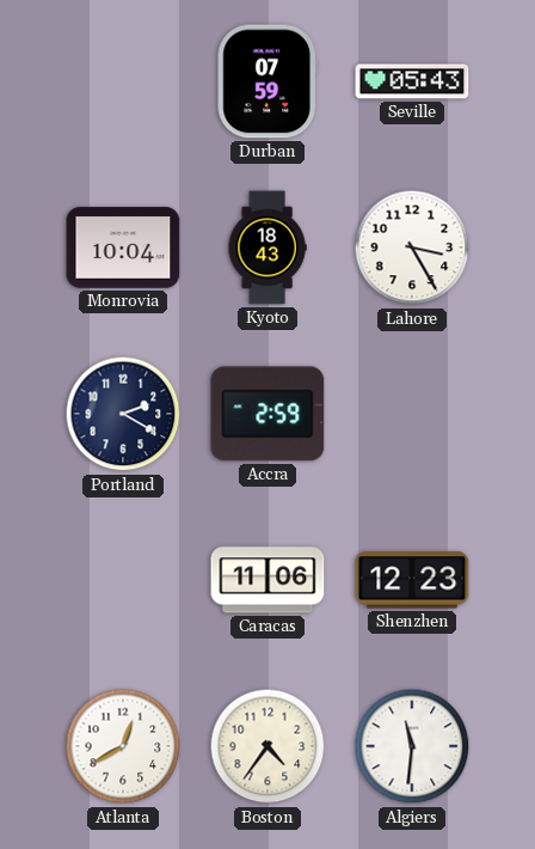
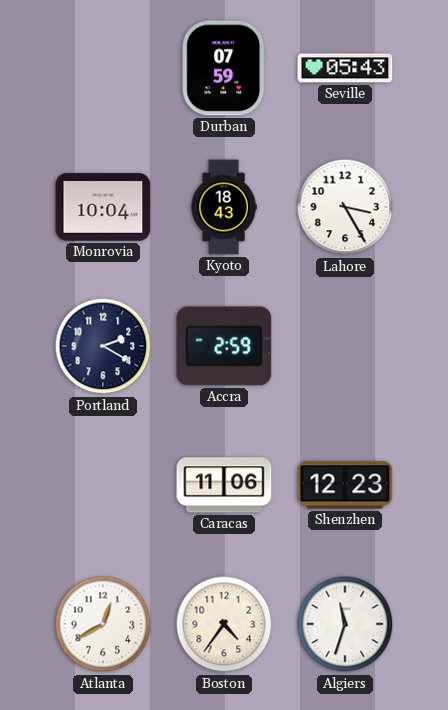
Algiers: 11:31 -> 11:33 (345, 624)
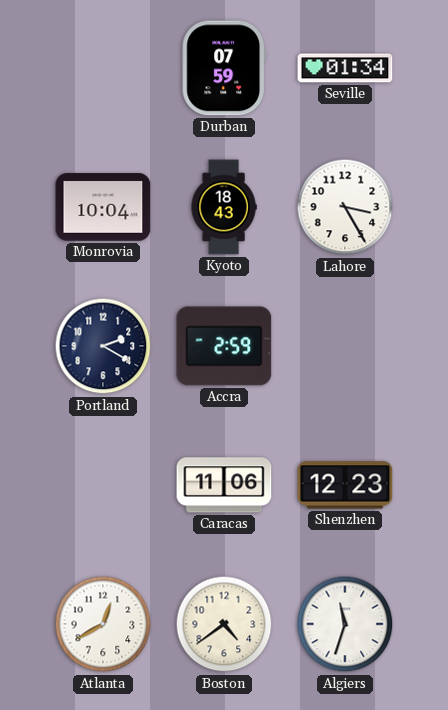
Seville: 05:43 -> 01:34 (345, 68)
Boston: 4:36 -> 4:39 (224, 624)
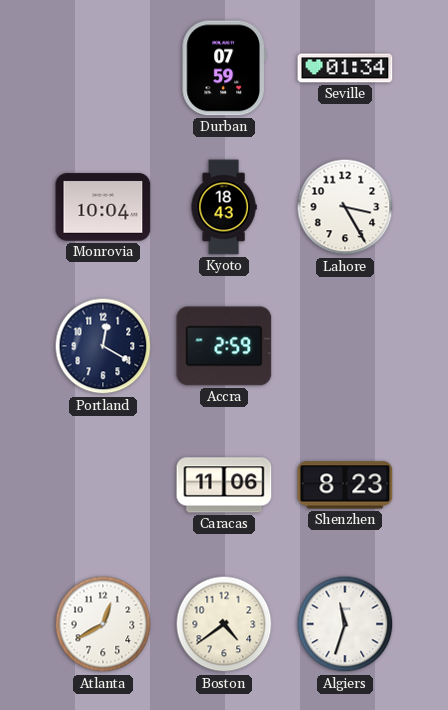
Portland: 2:20 -> 12:20 (103, 346)
Shenzhen: 12:23 -> 8:23 (345, 485)
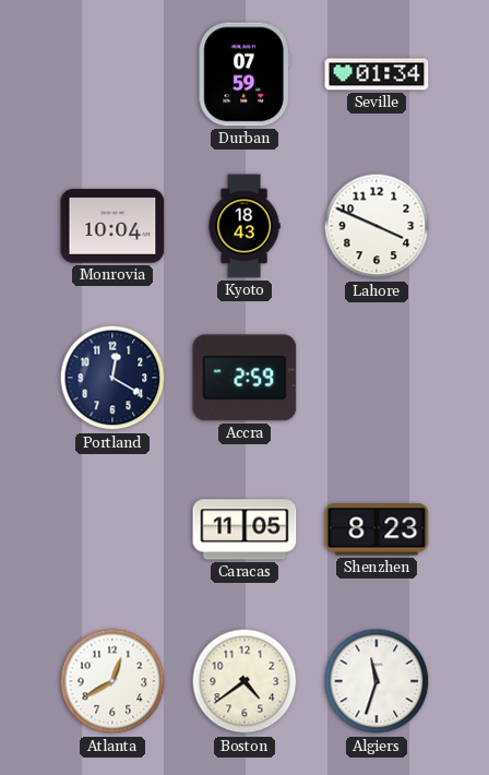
Lahore: 3:25 -> 3:49 (377, 226)
Caracas: 11:06 -> 11:05 (244, 529)
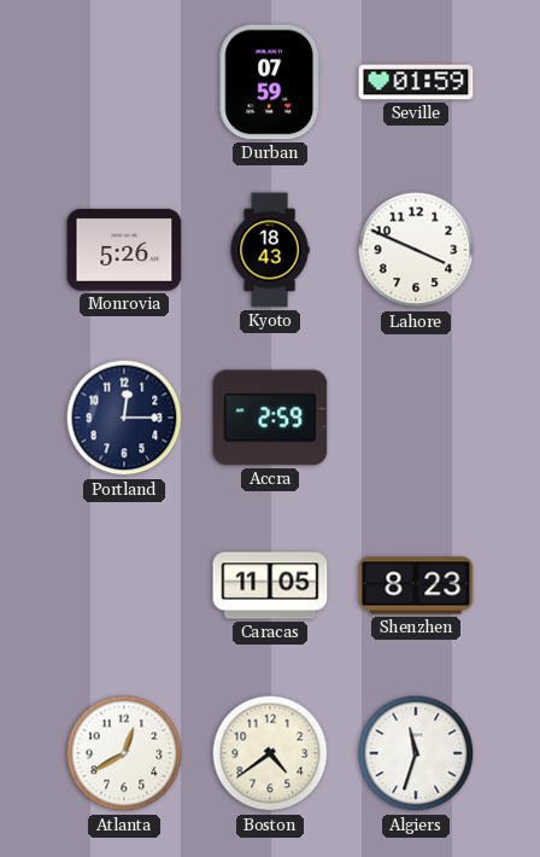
Seville: 01:34 -> 01:59 (416, 82)
Monrovia: 10:04 -> 5:26 (124, 250)
Portland: 12:20 -> 12:15 (124, 418)
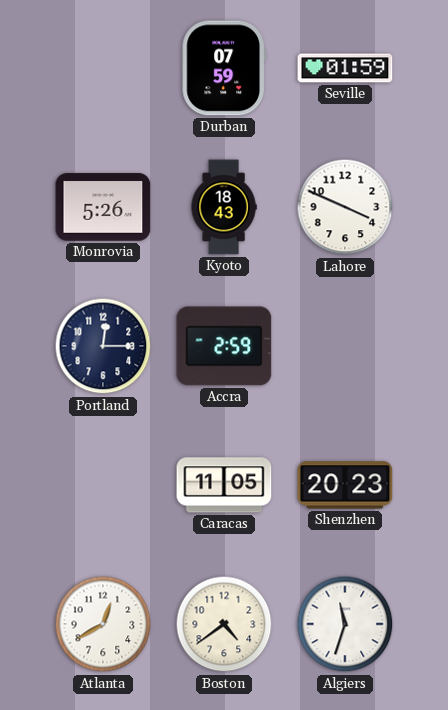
Shenzhen: 8:23 -> 20:23 (345, 485)
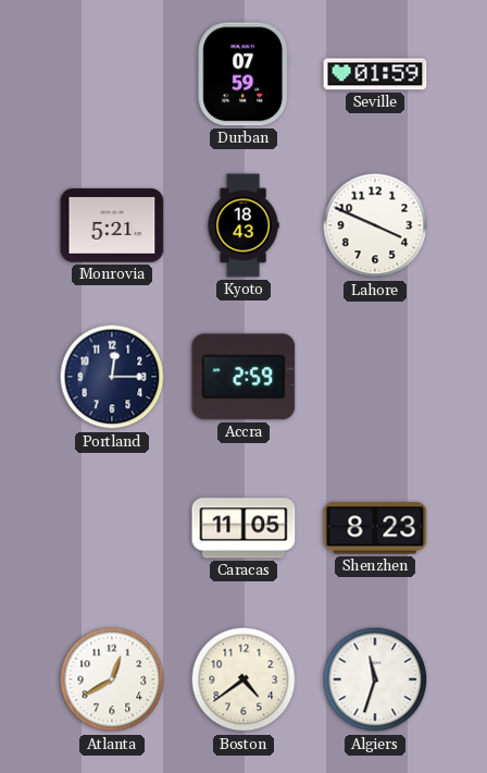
Monrovia: 5:26 -> 5:21 (112, 225)
Shenzhen: 20:23 -> 8:23 (375, 528)
